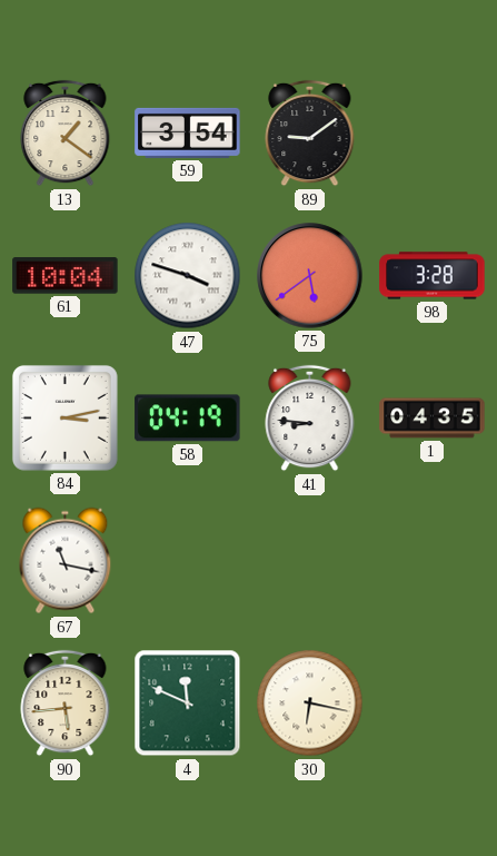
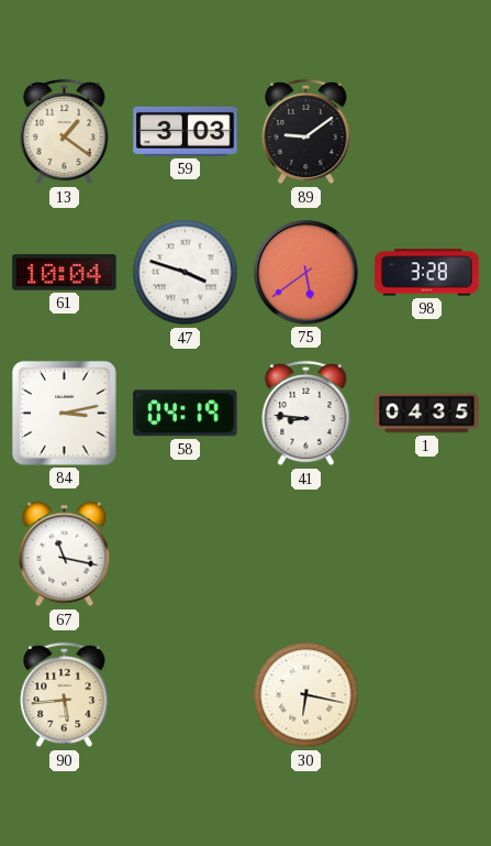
59: 3:54 -> 3:03 (186, 131)
4: 11:49 -> none (188, 704)
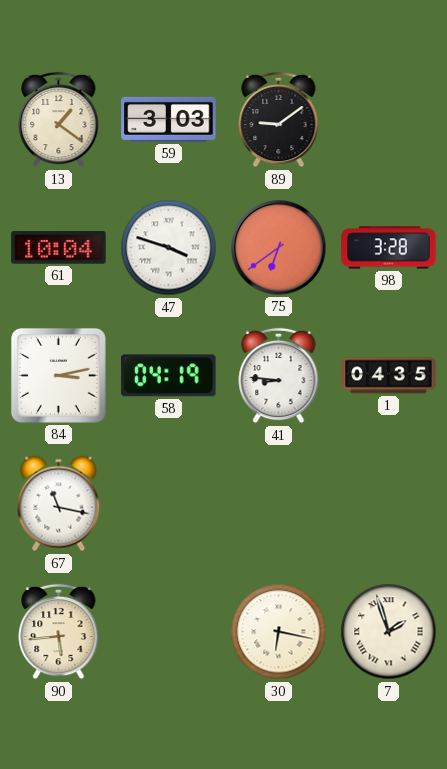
75: 5:39 -> 6:39 (279, 248)
7: none -> 1:57 (389, 632)
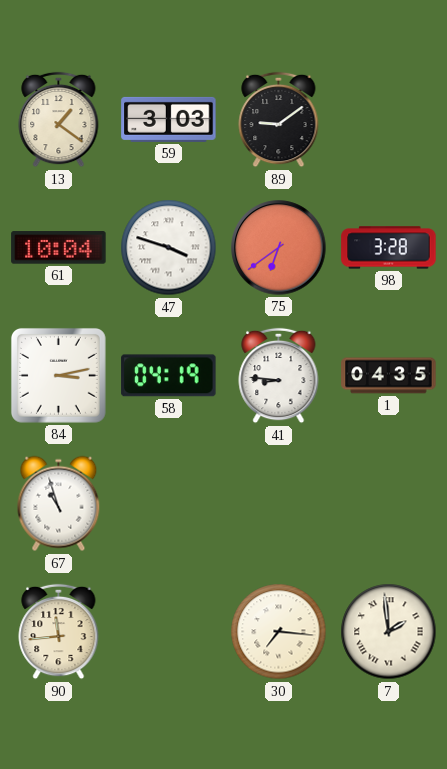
67: 11:17 -> 10:57 (59, 504)
90: 5:44 -> 11:44 (59, 632)
30: 6:17 -> 7:16 (279, 632)
7: 1:57 -> 1:59 (389, 632)
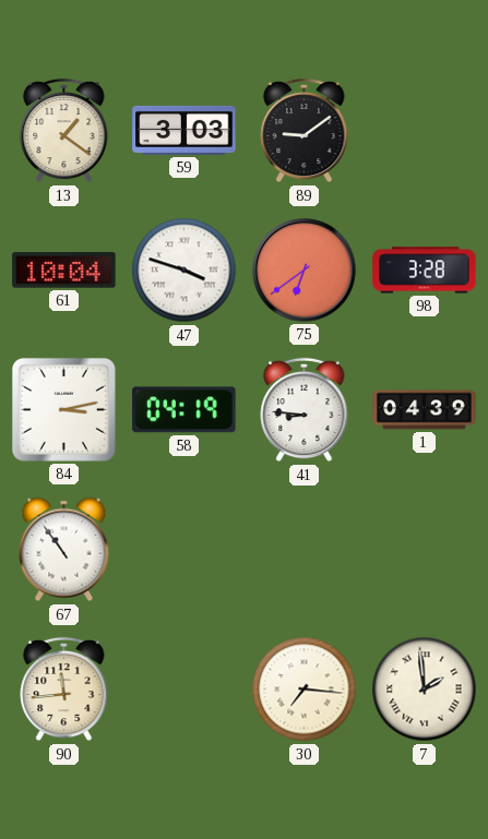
1: 04:35 -> 04:39 (425, 410)
67: 10:57 -> 10:54 (64, 550)
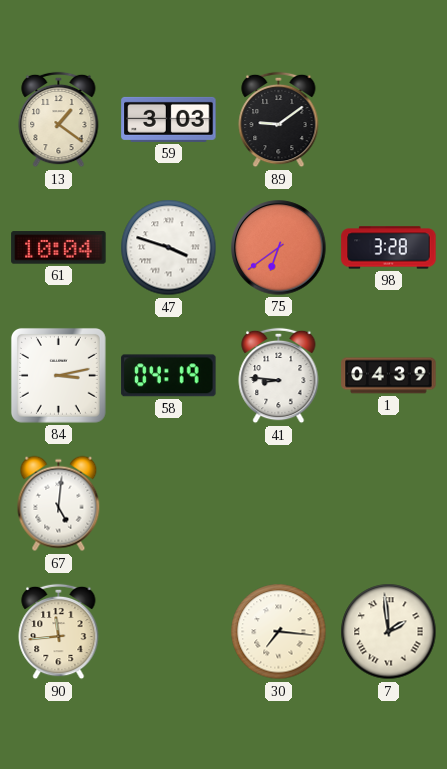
67: 10:54 -> 5:01 (59, 504)
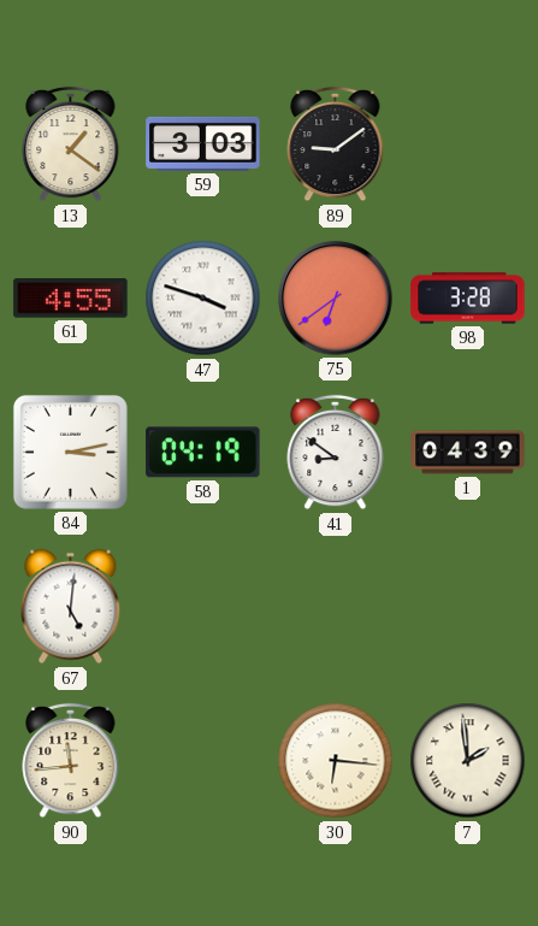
61: 10:04 -> 4:55 (71, 299)
41: 8:46 -> 8:51 (336, 453)
30: 7:16 -> 6:16 (336, 761)
